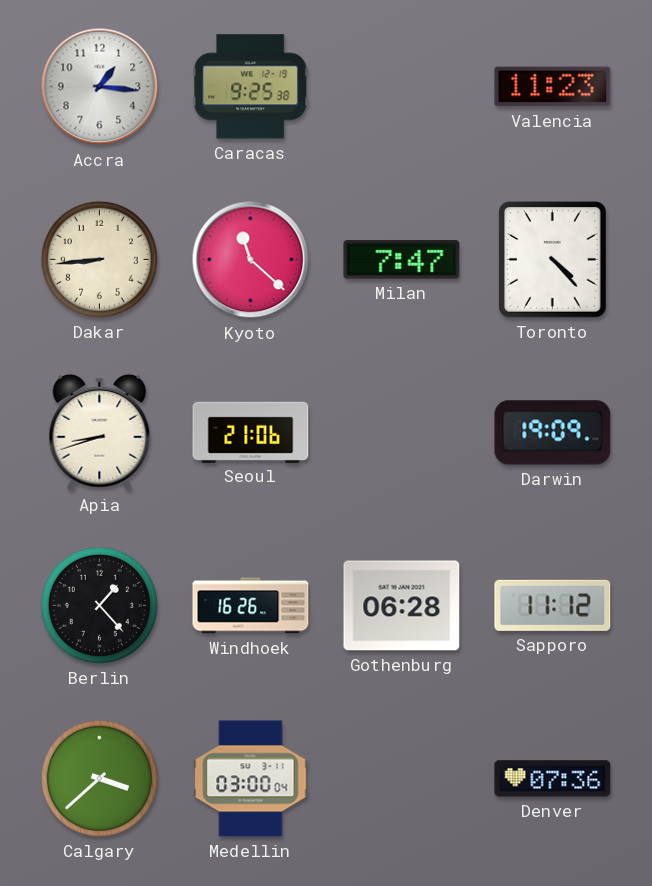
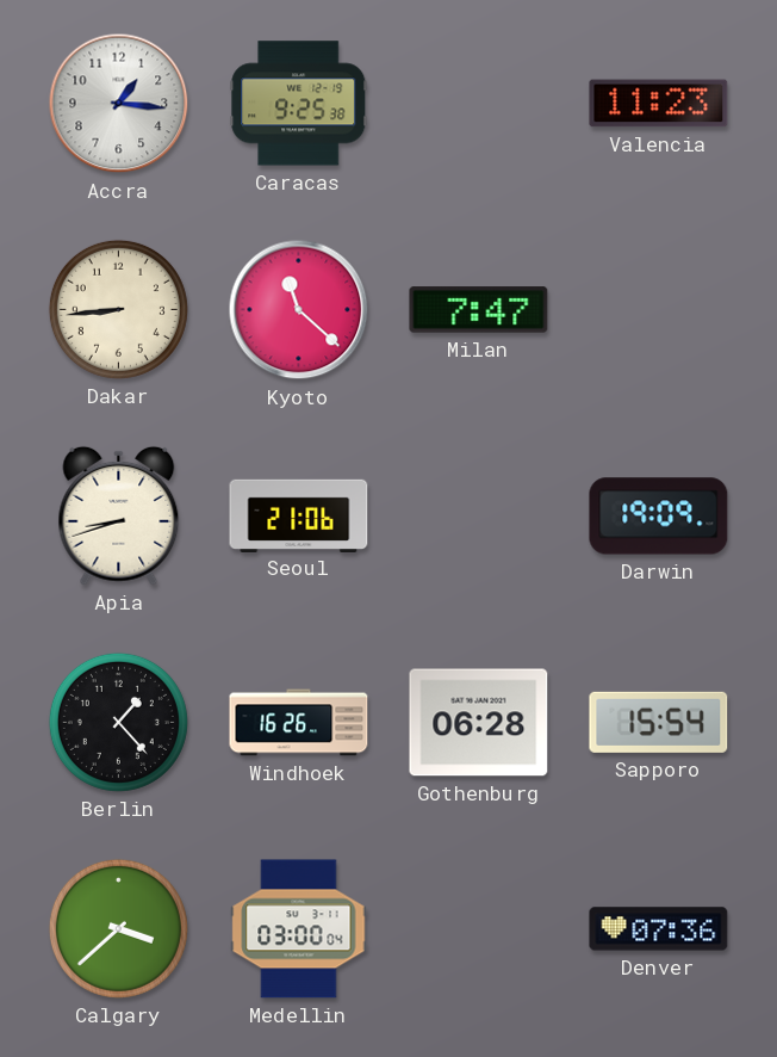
Toronto: 4:23 -> none (553, 260)
Sapporo: 11:12 -> 15:54 (659, 722)
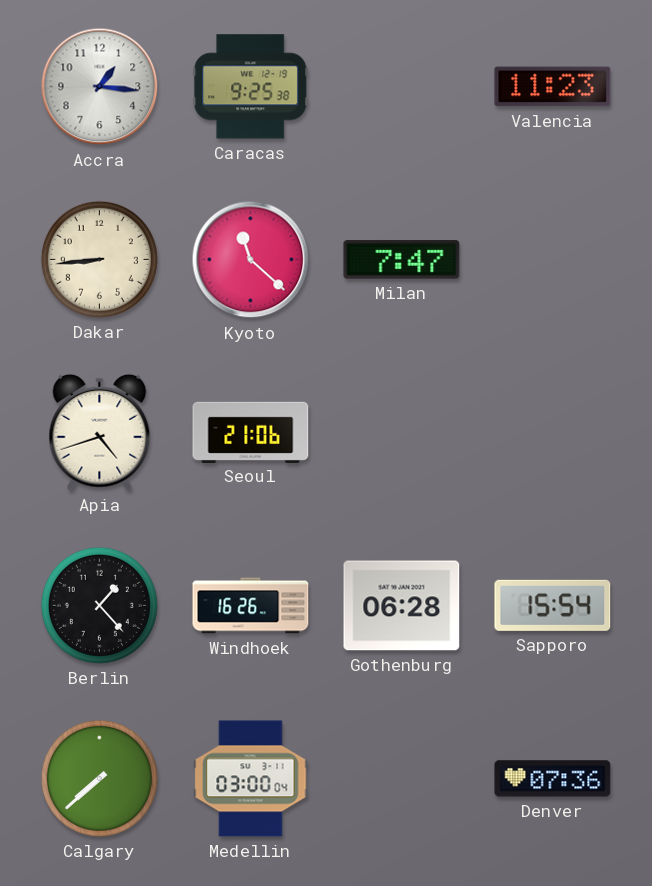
Apia: 8:42 -> 4:42 (100, 432)
Darwin: 19:09 -> none (659, 517)
Calgary: 3:38 -> 7:38 (99, 778)
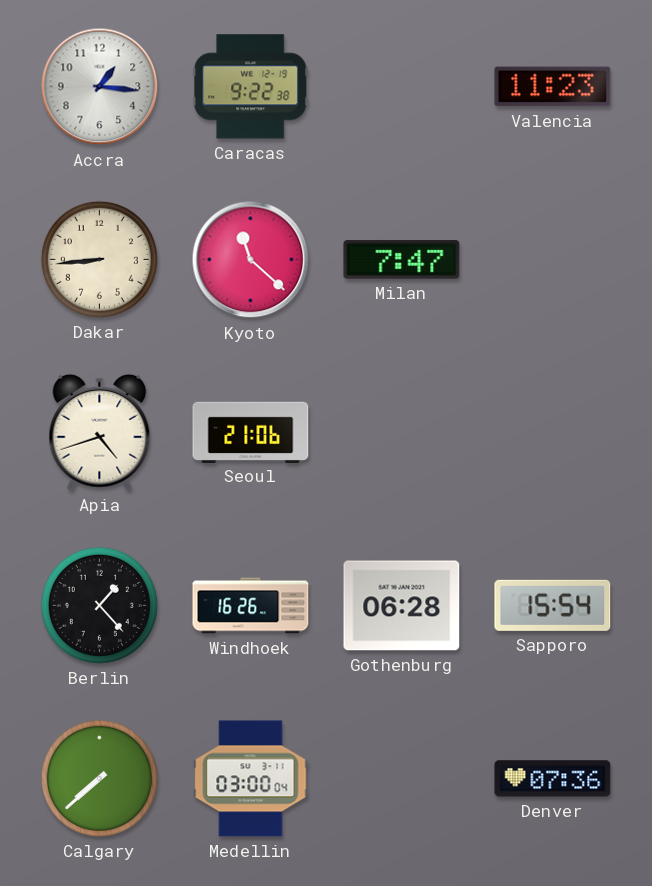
Caracas: 9:25 -> 9:22 (251, 87)
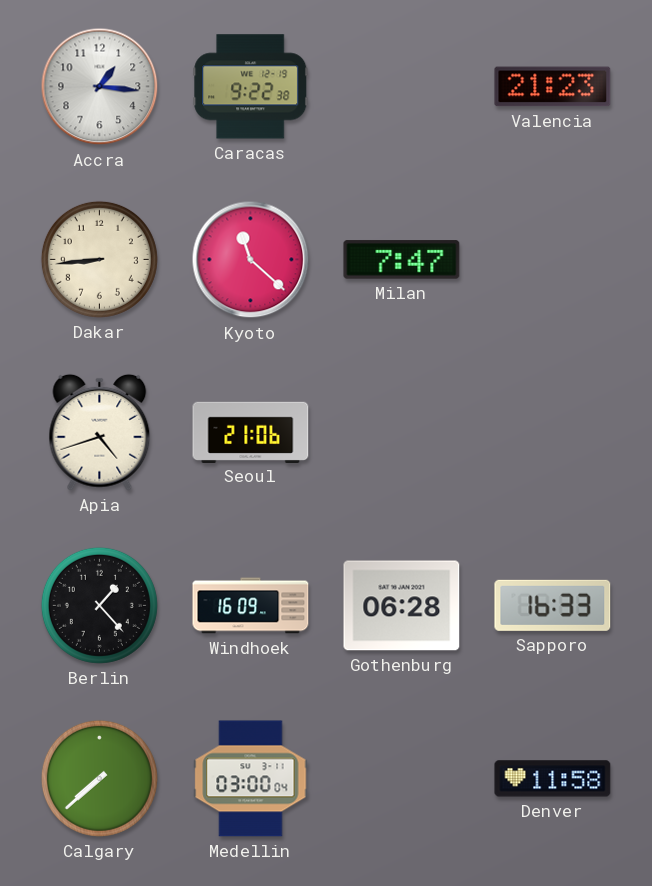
Valencia: 11:23 -> 21:23 (553, 87)
Windhoek: 16:26 -> 16:09 (251, 606)
Sapporo: 15:54 -> 16:33 (553, 605)
Denver: 07:36 -> 11:58 (553, 779)
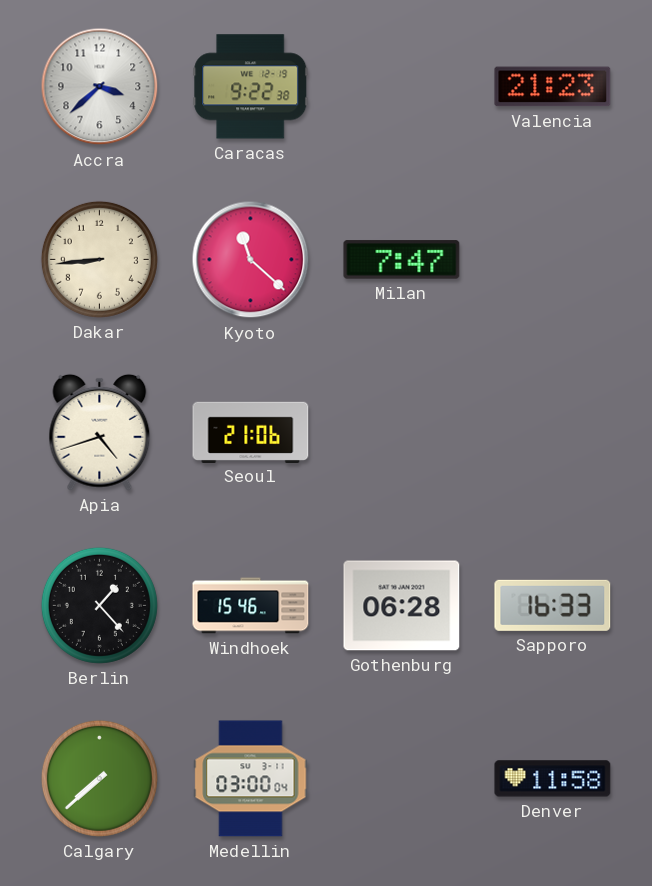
Accra: 1:16 -> 3:38 (100, 87)
Windhoek: 16:09 -> 15:46 (251, 606)
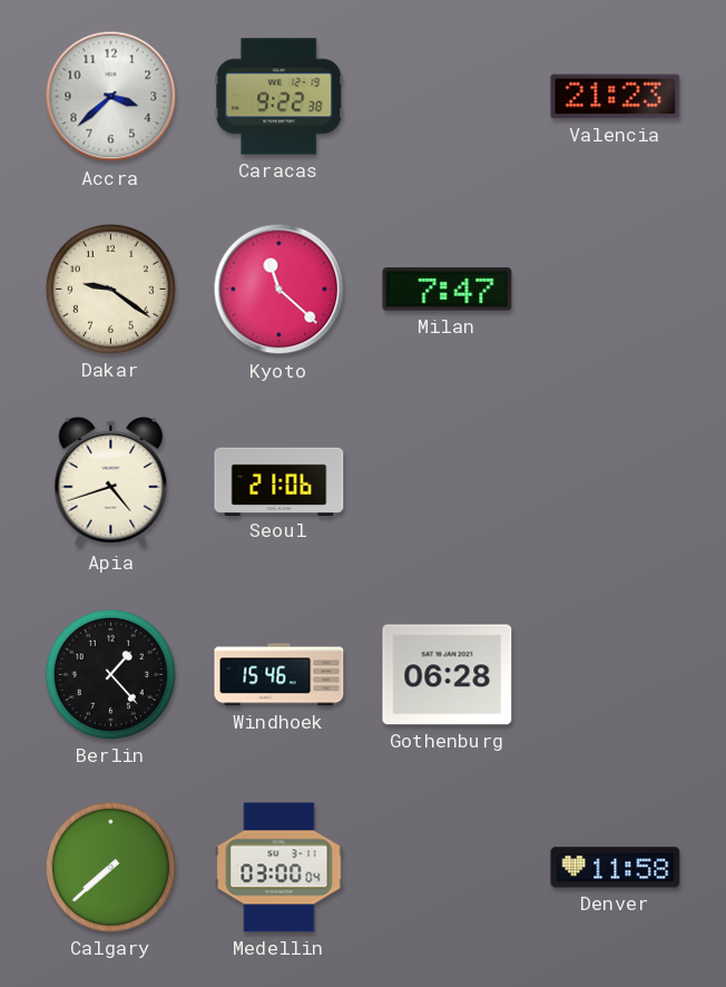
Dakar: 8:44 -> 9:21 (110, 289)
Sapporo: 16:33 -> none (553, 605)
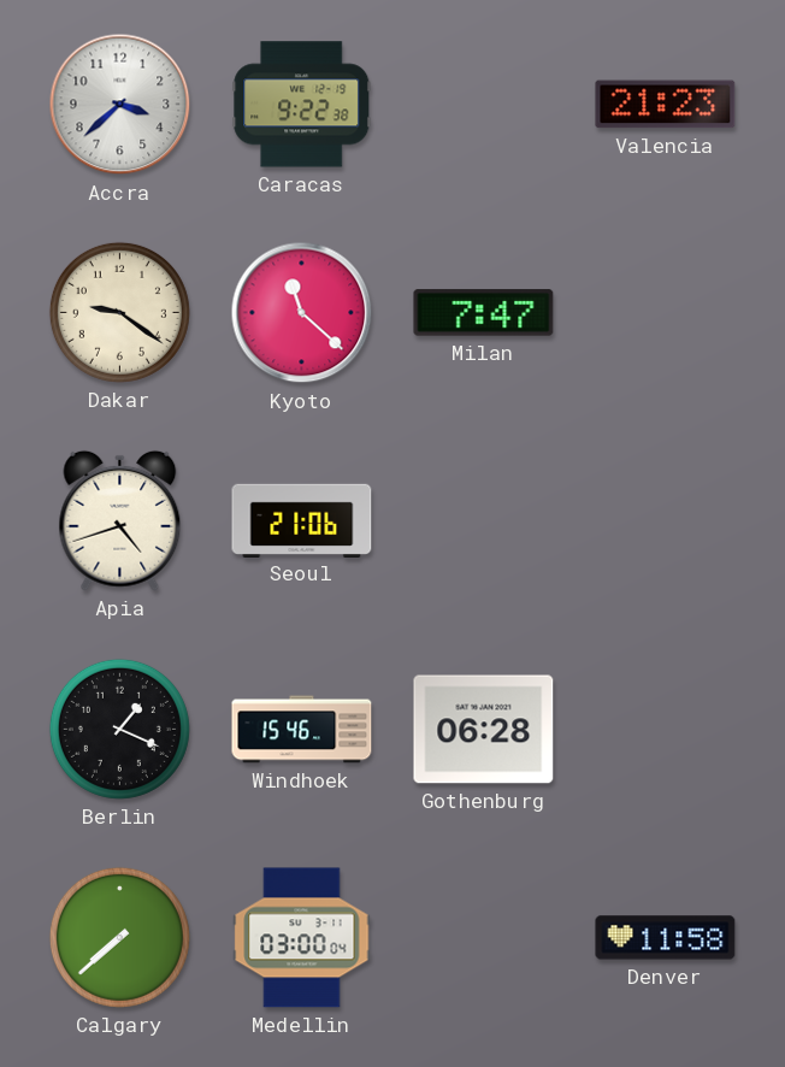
Berlin: 1:23 -> 1:19 (119, 729)
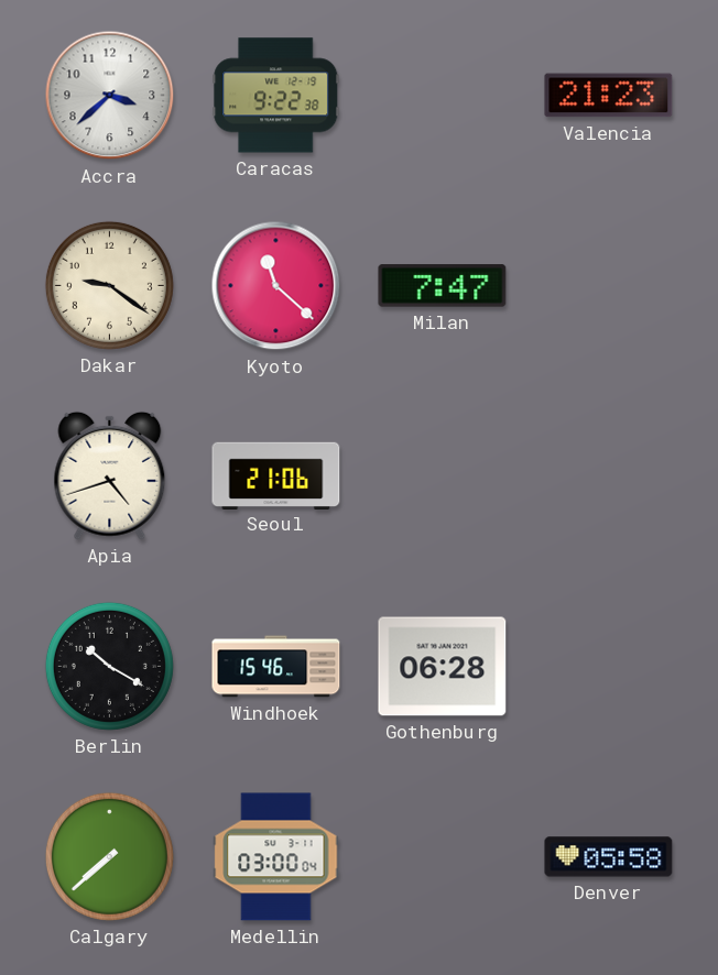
Berlin: 1:19 -> 10:20 (109, 666)
Denver: 11:58 -> 05:58 (609, 857)
